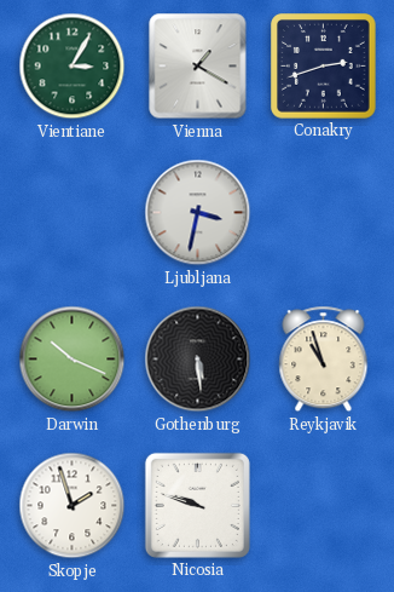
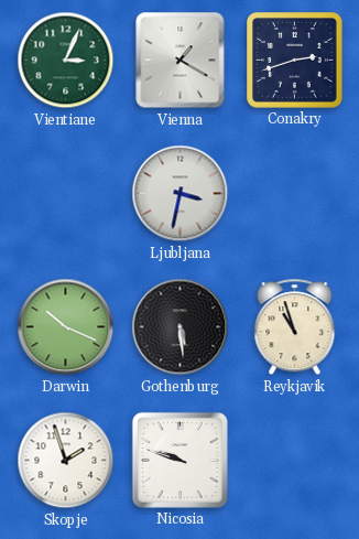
Vientiane: 3:05 -> 3:04 (66, 61)
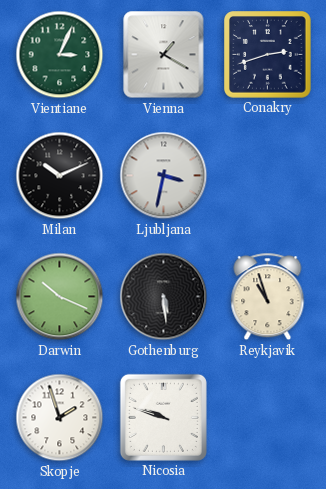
Milan: none -> 10:11 (60, 176)
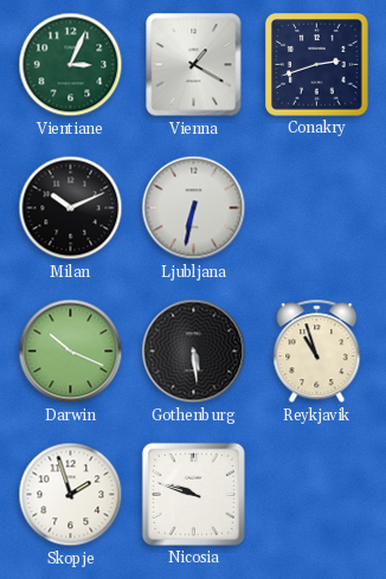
Ljubljana: 3:32 -> 6:32 (194, 208)
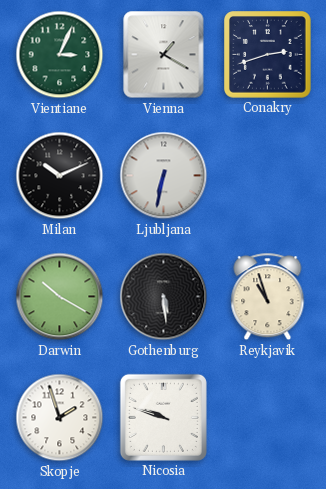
Darwin: 10:19 -> 10:20 (60, 297)
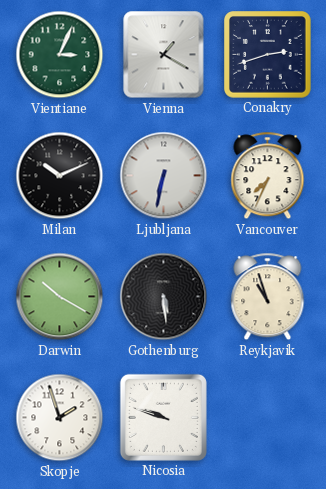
Vancouver: none -> 7:34 (268, 176)
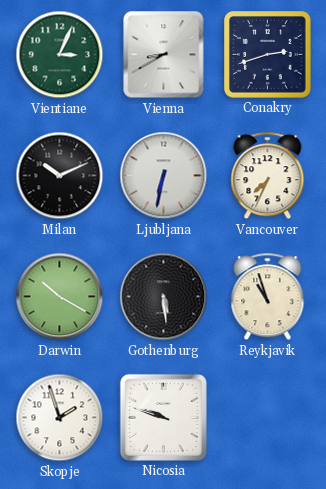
Vienna: 1:20 -> 8:40 (164, 55)
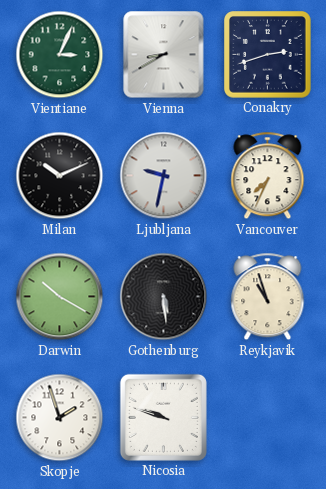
Ljubljana: 6:32 -> 9:32 (164, 176)
